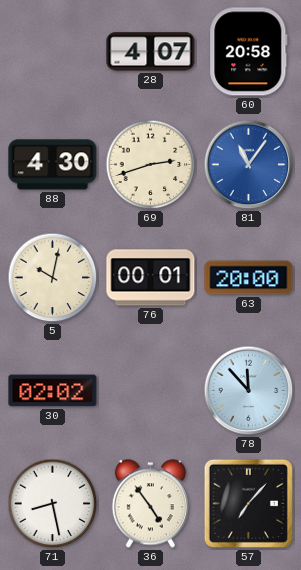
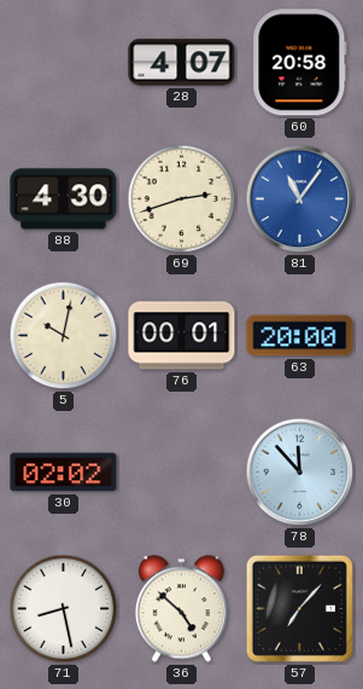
36: 4:54 -> 4:52 (181, 609)
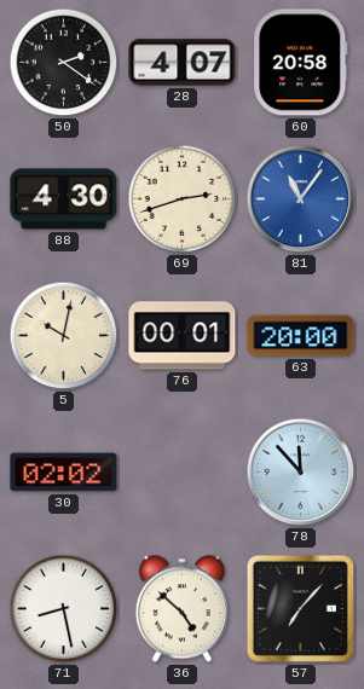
50: none -> 2:21 (64, 63)
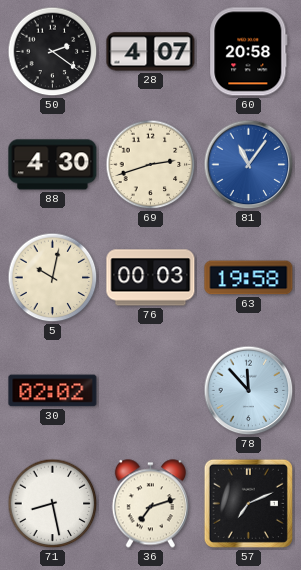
76: 00:01 -> 00:03 (151, 278)
63: 20:00 -> 19:58 (249, 278)
36: 4:52 -> 7:12 (150, 504)
57: 7:07 -> 7:11 (248, 503)
